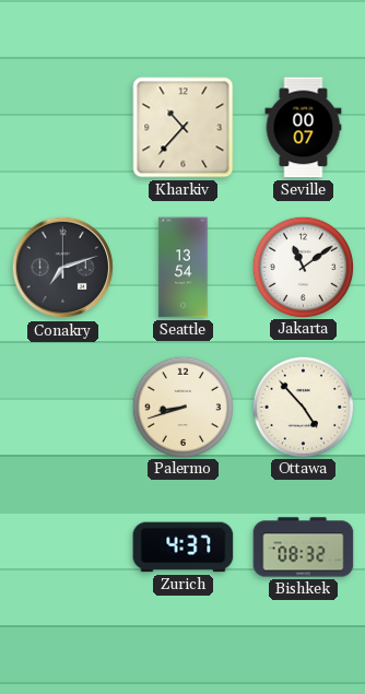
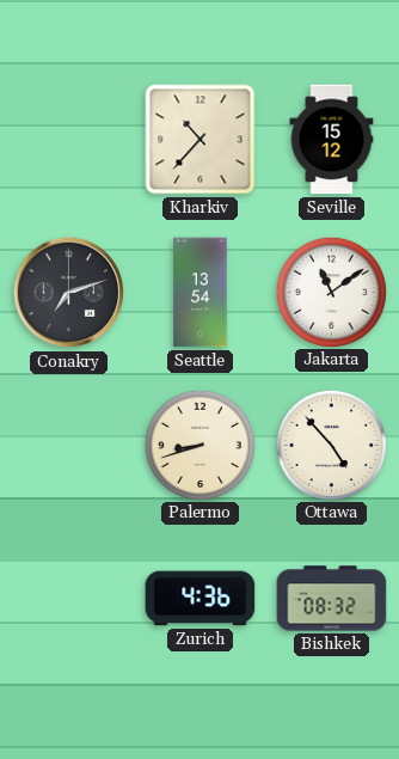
Seville: 00:07 -> 15:12 (332, 140)
Zurich: 4:37 -> 4:36 (201, 599)
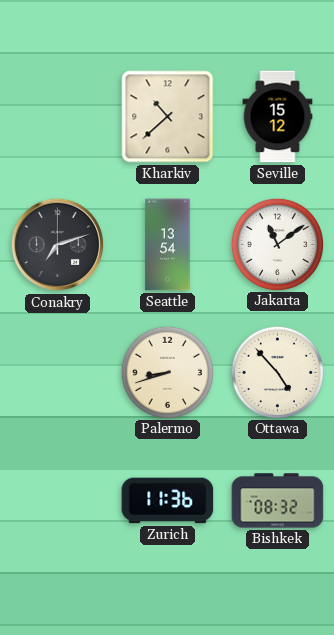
Kharkiv: 10:37 -> 10:38 (168, 117)
Zurich: 4:36 -> 11:36 (168, 501)
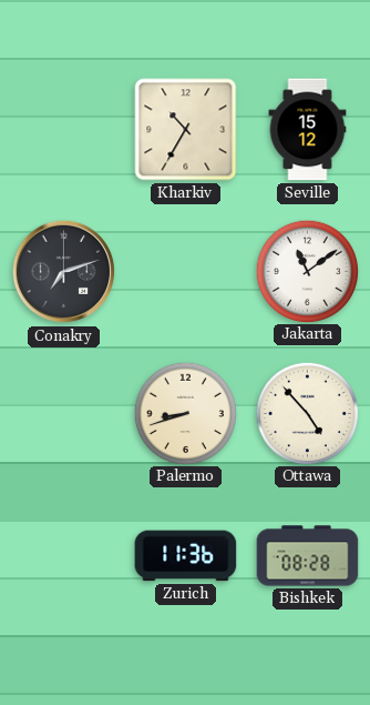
Kharkiv: 10:38 -> 10:35 (186, 130)
Seattle: 13:54 -> none (168, 245)
Bishkek: 08:32 -> 08:28 (308, 556)
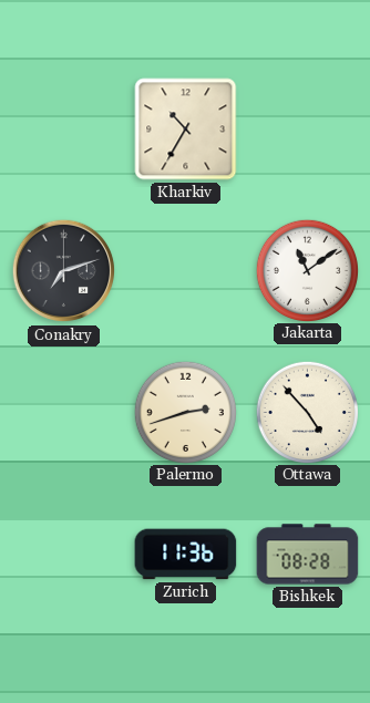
Seville: 15:12 -> none (308, 130)
Palermo: 8:42 -> 2:42 (185, 412)
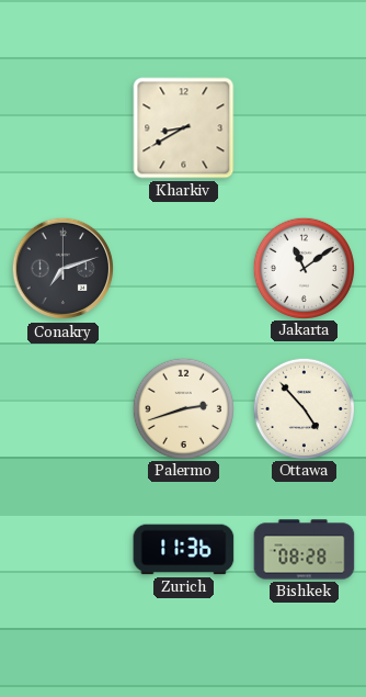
Kharkiv: 10:35 -> 8:40 (184, 128)
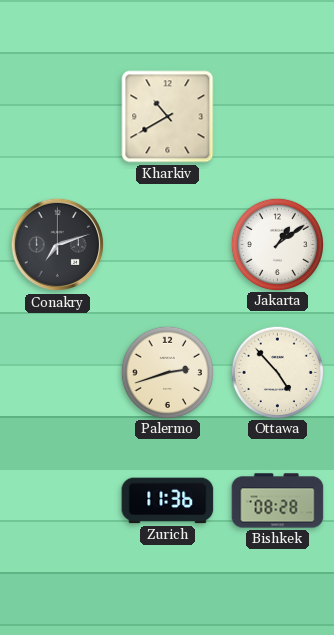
Kharkiv: 8:40 -> 10:40 (168, 117)
Jakarta: 11:09 -> 1:09 (277, 244)
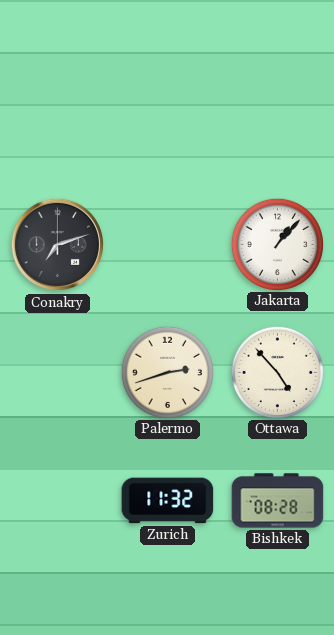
Kharkiv: 10:40 -> none (168, 117)
Jakarta: 1:09 -> 1:07 (277, 244)
Zurich: 11:36 -> 11:32 (168, 501)
